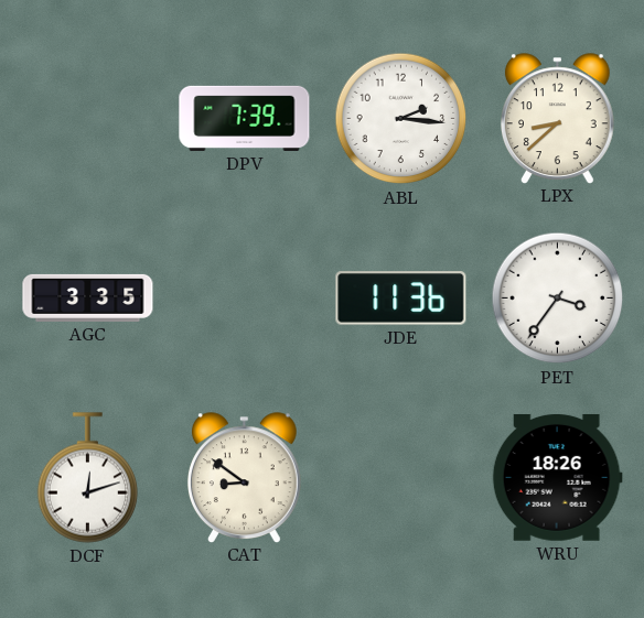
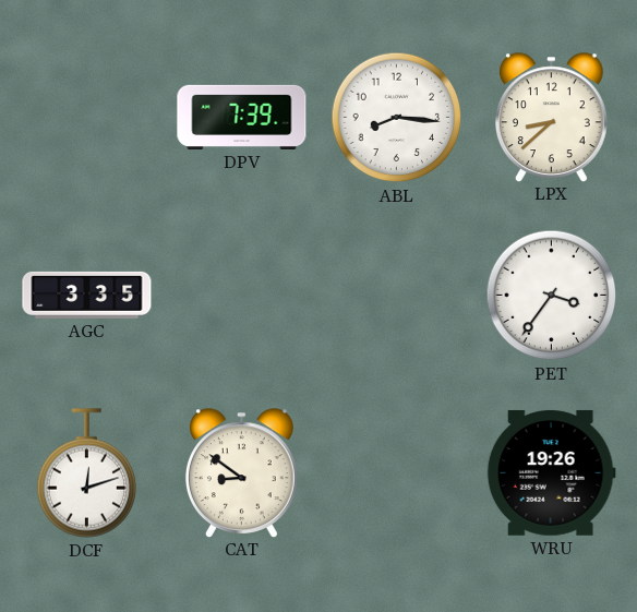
ABL: 2:16 -> 8:16 (397, 118)
JDE: 11:36 -> none (401, 299)
WRU: 18:26 -> 19:26 (551, 472)
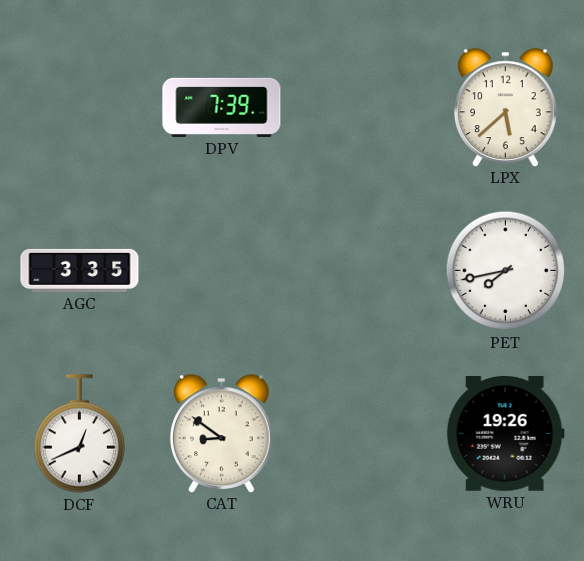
ABL: 8:16 -> none (397, 118)
LPX: 8:38 -> 5:38 (506, 107)
PET: 3:36 -> 7:43 (506, 271)
DCF: 12:12 -> 12:41 (80, 434)
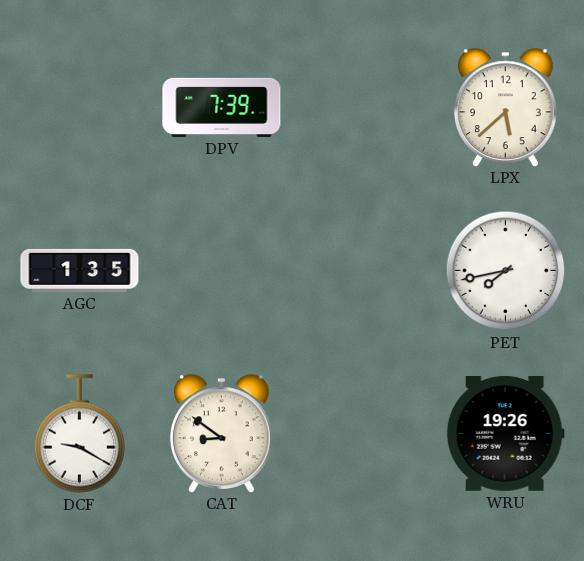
AGC: 3:35 -> 1:35 (80, 270)
DCF: 12:41 -> 9:20 (80, 434)
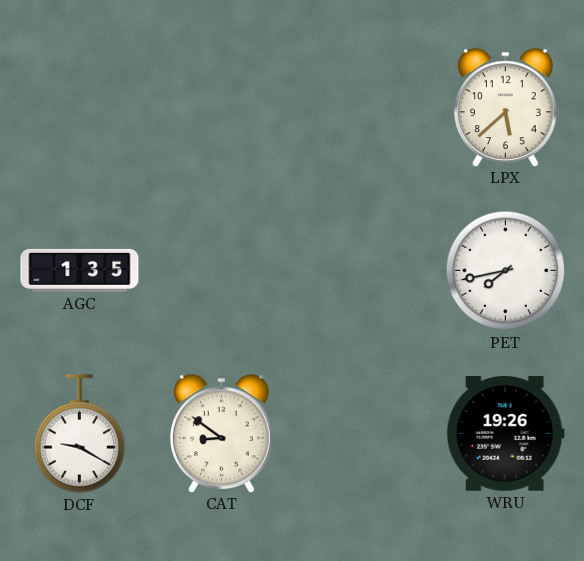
DPV: 7:39 -> none (222, 107)
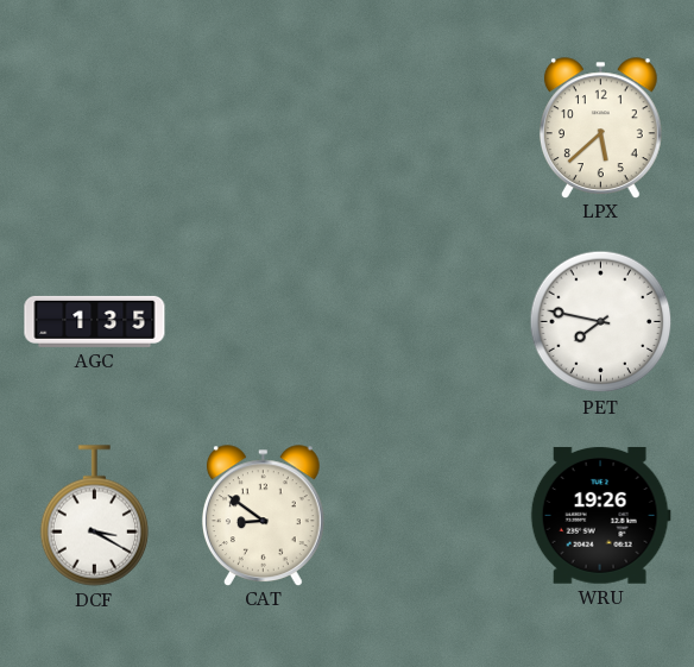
PET: 7:43 -> 7:47 (601, 322)
DCF: 9:20 -> 3:20 (95, 516)
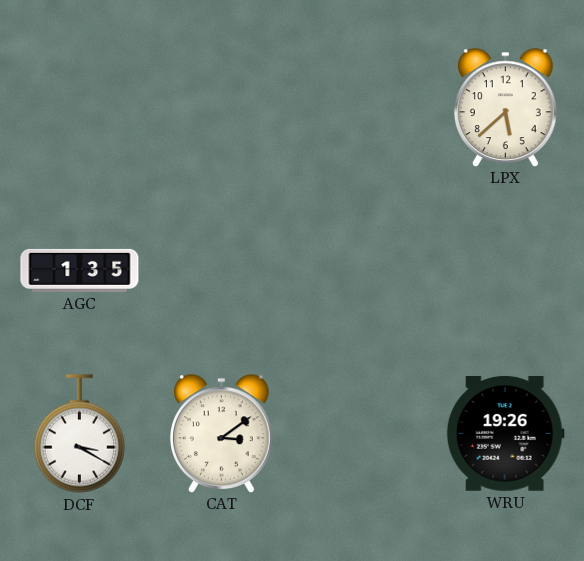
PET: 7:47 -> none (601, 322)
CAT: 8:51 -> 3:09 (222, 433)
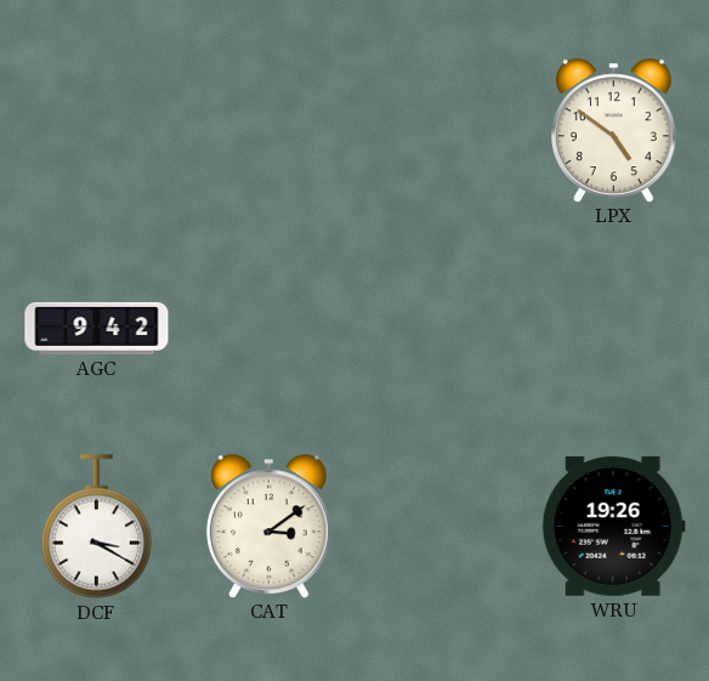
LPX: 5:38 -> 4:51 (614, 130)
AGC: 1:35 -> 9:42 (97, 328)
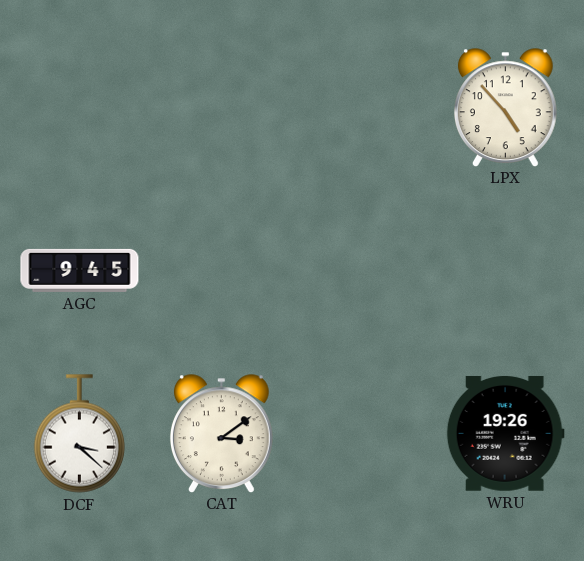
LPX: 4:51 -> 4:53 (506, 107)
AGC: 9:42 -> 9:45 (80, 270)
DCF: 3:20 -> 3:22 (80, 434)
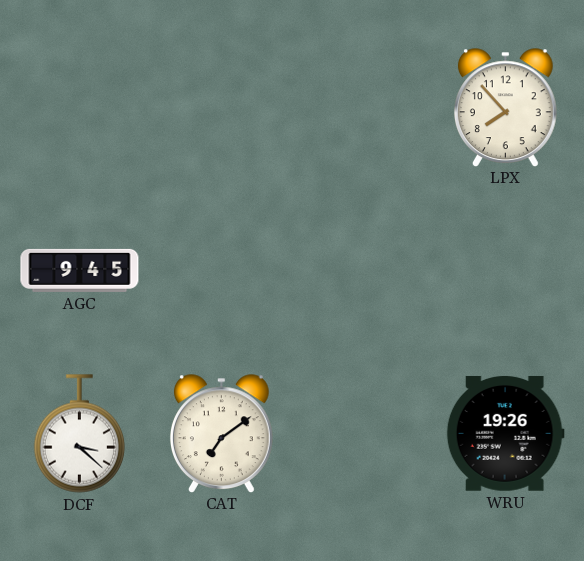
LPX: 4:53 -> 7:53 (506, 107)
CAT: 3:09 -> 7:09 (222, 433)
